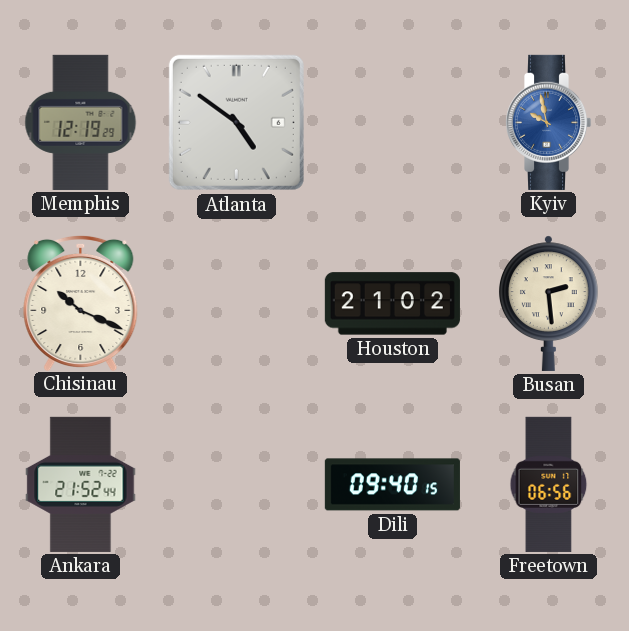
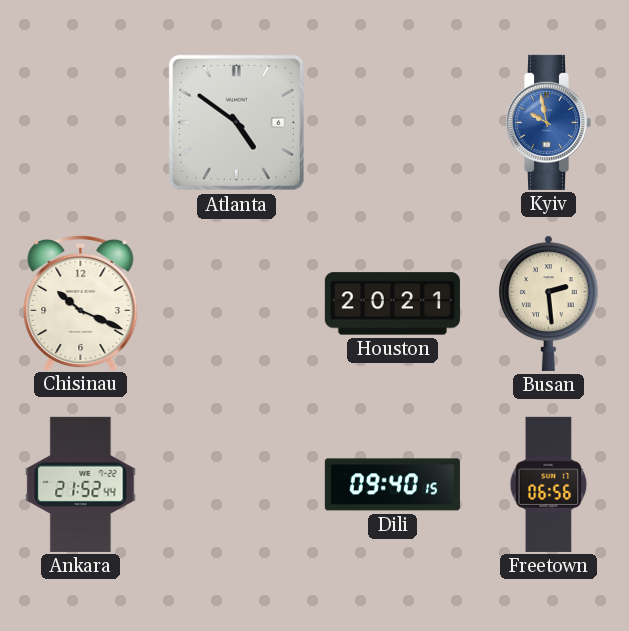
Memphis: 12:19 -> none (81, 122)
Houston: 21:02 -> 20:21 (392, 304)
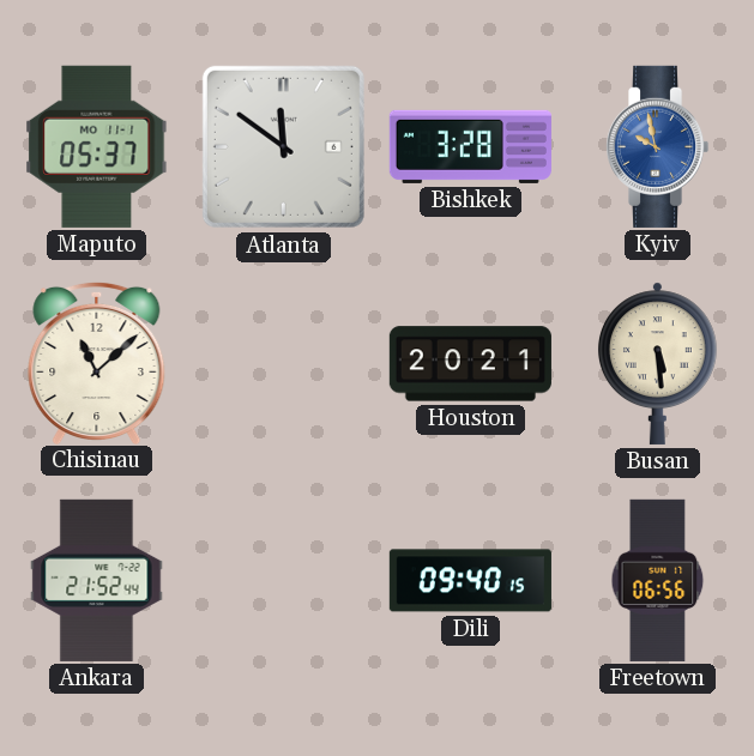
Maputo: none -> 05:37 (97, 146)
Atlanta: 4:51 -> 11:51 (283, 146)
Bishkek: none -> 3:28 (470, 146)
Chisinau: 10:19 -> 11:08 (97, 362)
Busan: 2:29 -> 5:29 (657, 363)
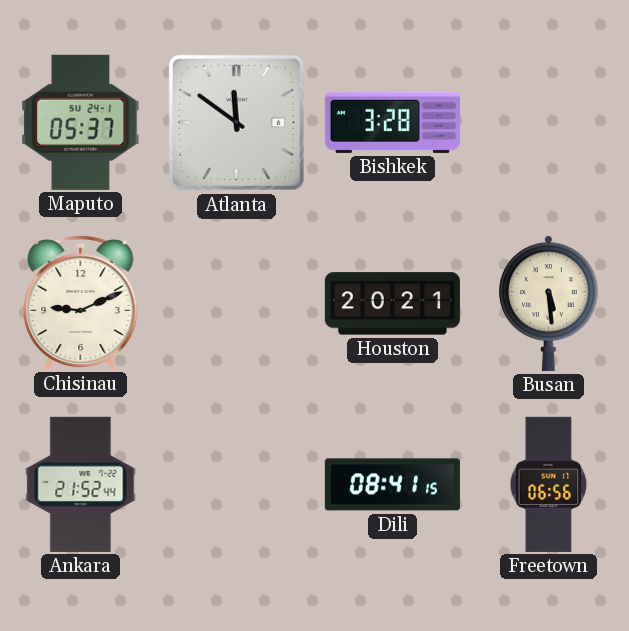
Maputo date: MO 11-1 -> SU 24-1 (81, 122)
Kyiv: 9:58 -> none (657, 146)
Chisinau: 11:08 -> 9:11 (81, 302)
Dili: 09:40 -> 08:41 (392, 485)
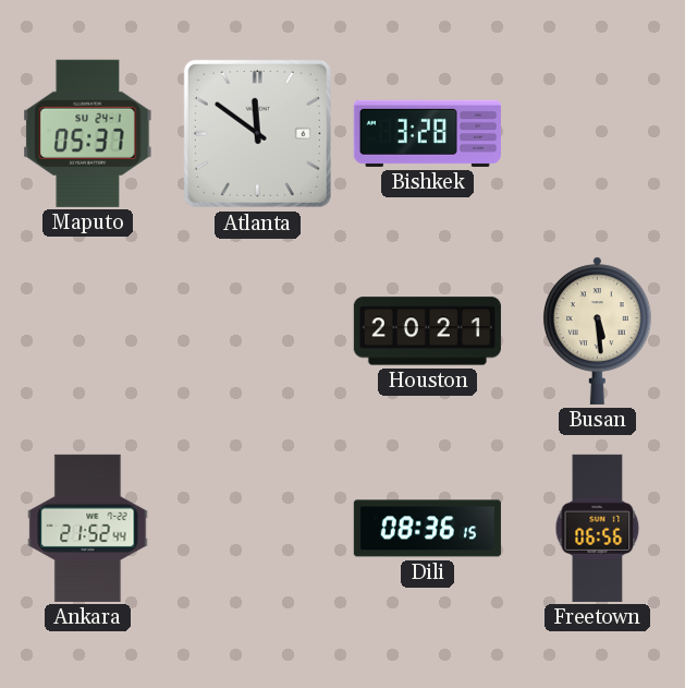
Chisinau: 9:11 -> none (81, 302)
Dili: 08:41 -> 08:36 (427, 529)
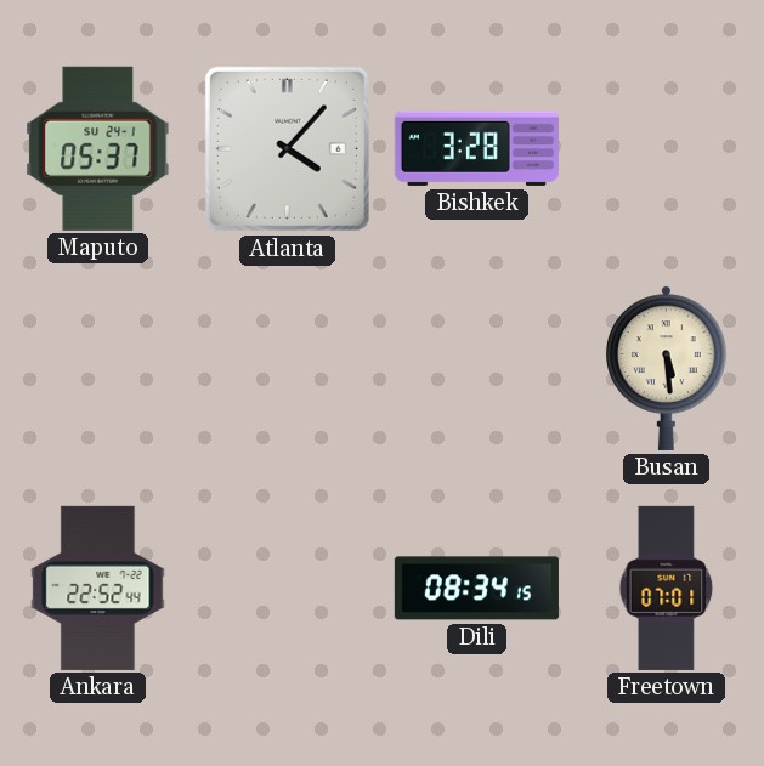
Atlanta: 11:51 -> 4:07 (287, 148)
Houston: 20:21 -> none (427, 331)
Ankara: 21:52 -> 22:52 (98, 588)
Dili: 08:36 -> 08:34 (476, 589)
Freetown: 06:56 -> 07:01 (667, 588)
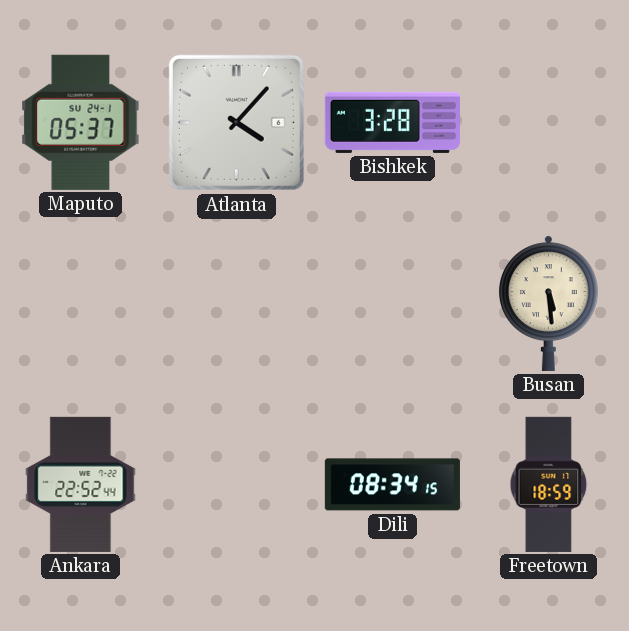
Freetown: 07:01 -> 18:59 (549, 484)
